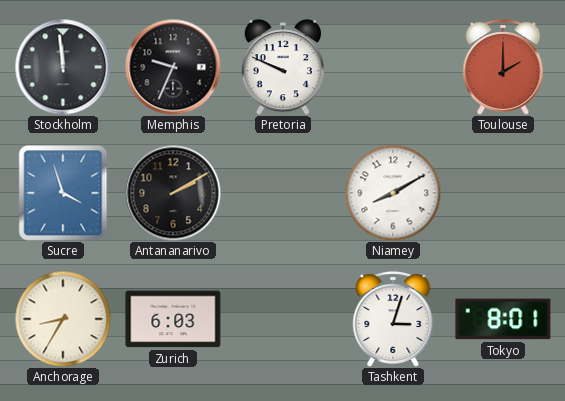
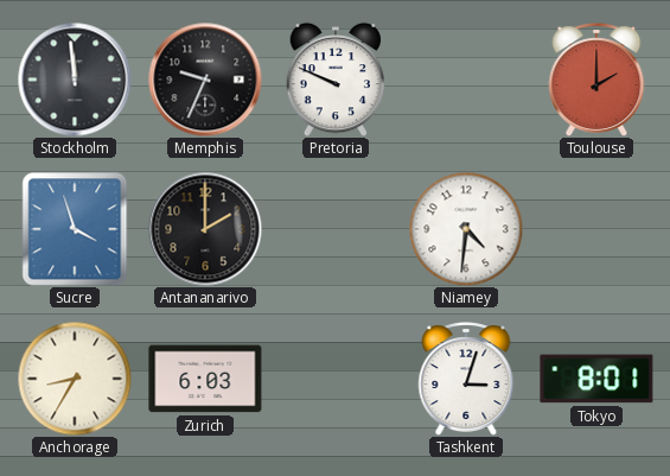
Antananarivo: 2:10 -> 2:00 (205, 229)
Niamey: 8:10 -> 4:31 (466, 229)
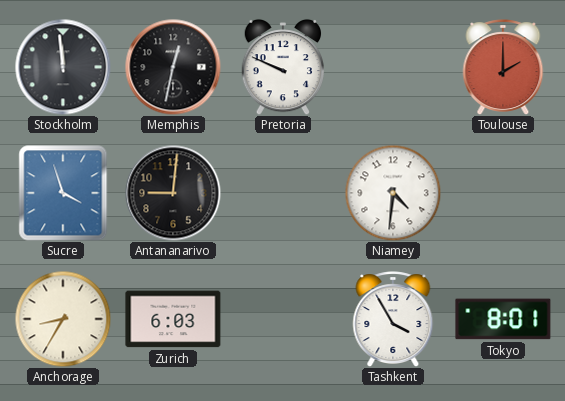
Memphis: 9:34 -> 12:32 (173, 67)
Antananarivo: 2:00 -> 9:01 (173, 193)
Tashkent: 3:03 -> 3:55 (393, 319)
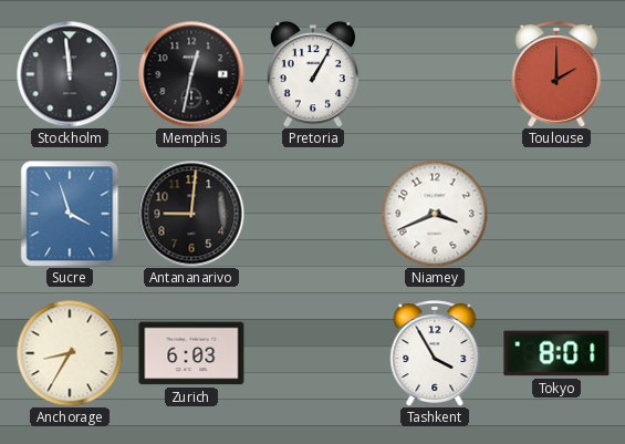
Pretoria: 9:49 -> 1:05 (312, 74)
Niamey: 4:31 -> 3:41 (435, 214)
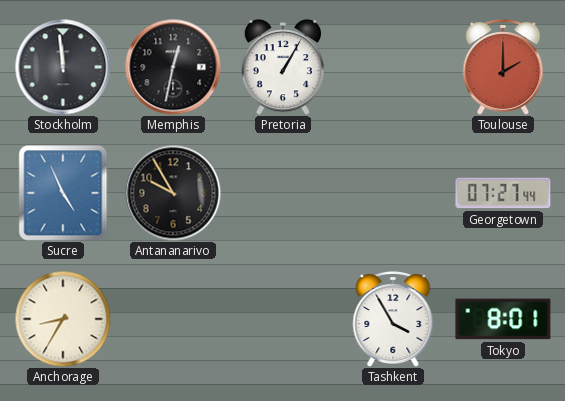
Sucre: 3:57 -> 4:56 (63, 193)
Antananarivo: 9:01 -> 9:55 (173, 193)
Niamey: 3:41 -> none (435, 214)
Georgetown: none -> 07:27 (503, 193)
Zurich: 6:03 -> none (191, 353)
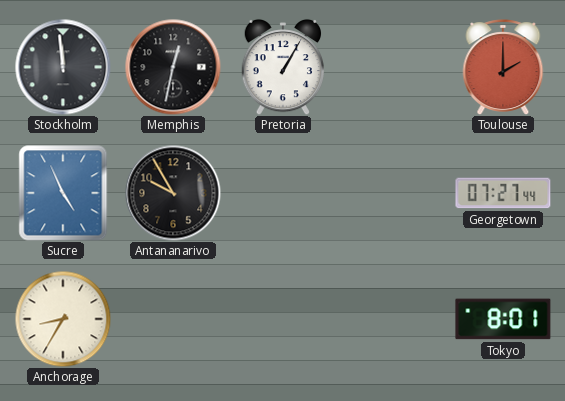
Tashkent: 3:55 -> none (393, 319)
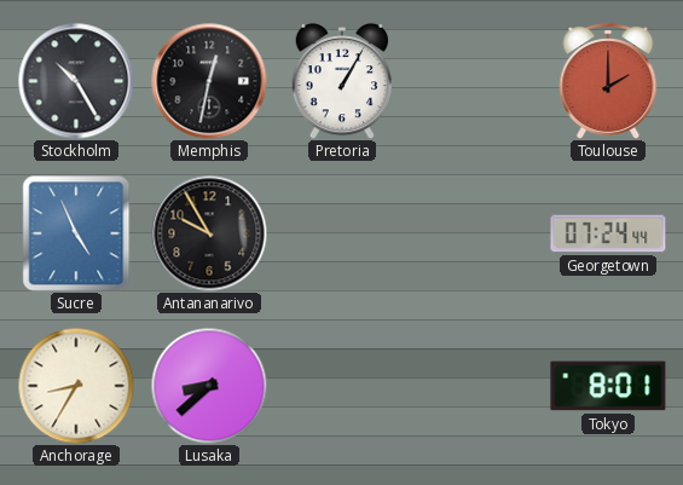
Stockholm: 11:59 -> 10:25 (76, 81)
Georgetown: 07:27 -> 07:24 (608, 233)
Lusaka: none -> 8:38 (209, 386)
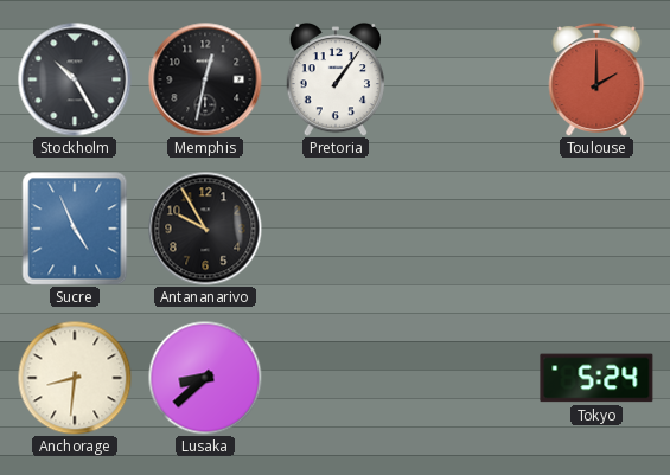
Pretoria: 1:05 -> 1:06 (334, 79)
Georgetown: 07:24 -> none (608, 233)
Anchorage: 8:35 -> 8:31 (75, 378)
Tokyo: 8:01 -> 5:24 (596, 378)
